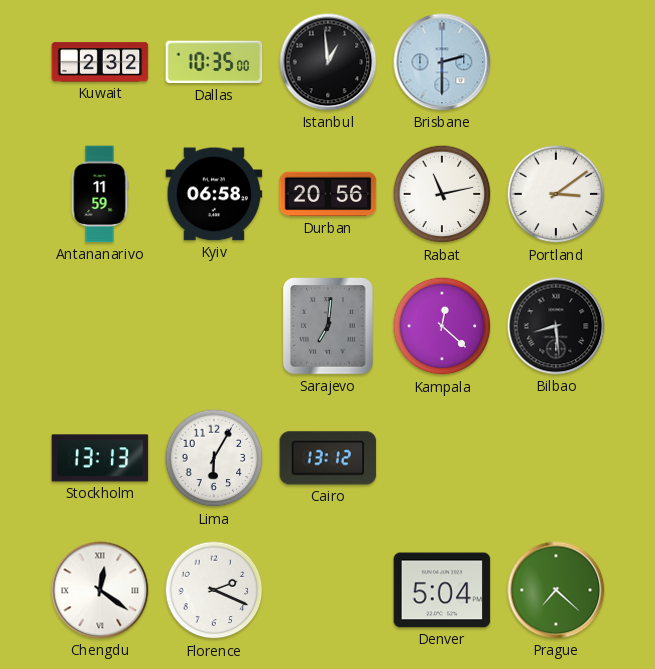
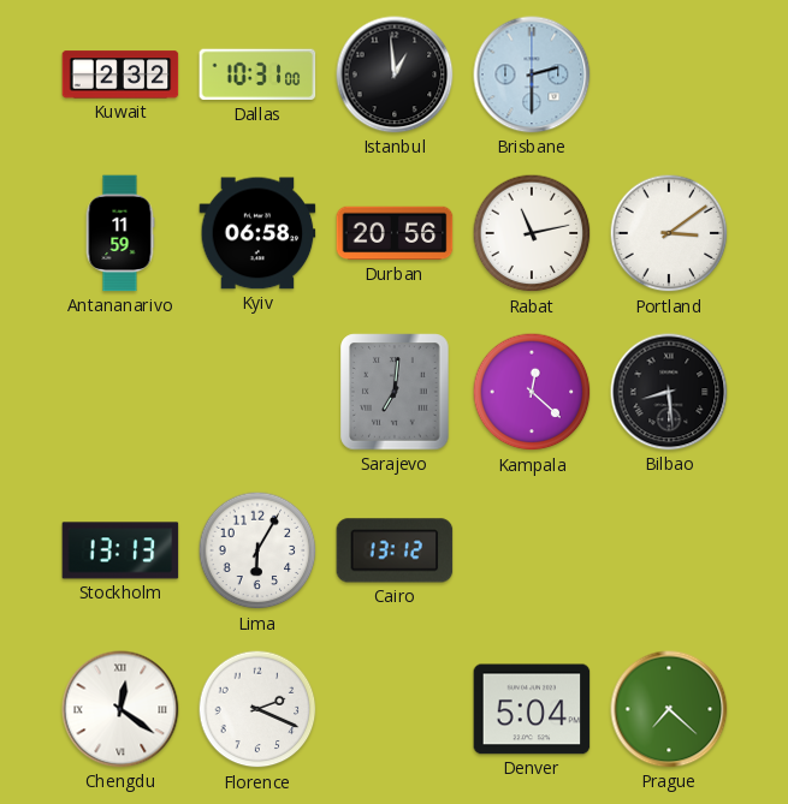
Dallas: 10:35 -> 10:31 (257, 75)
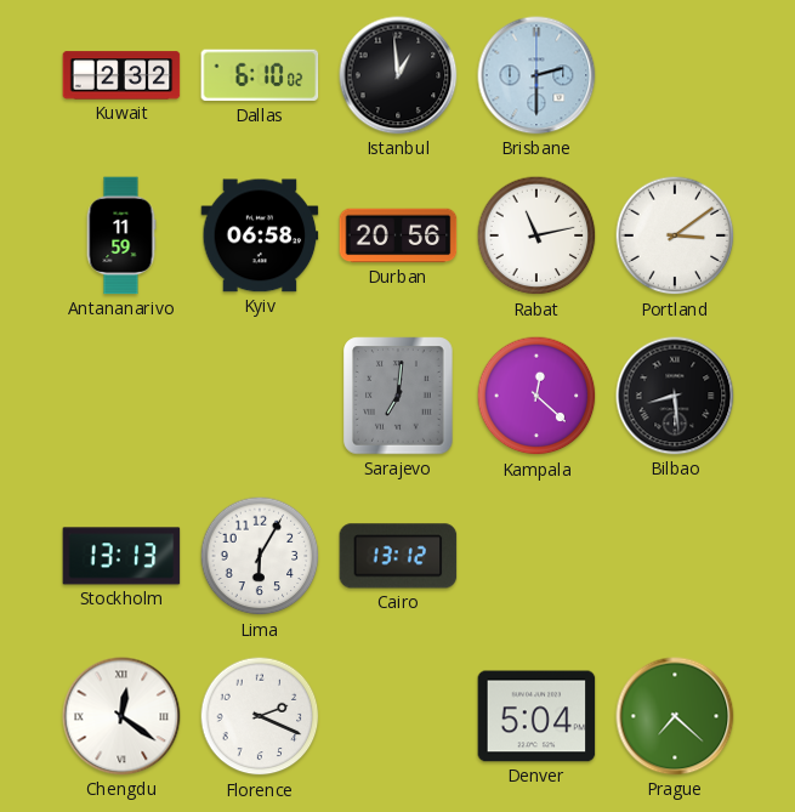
Dallas: 10:31 -> 6:10 (260, 75)
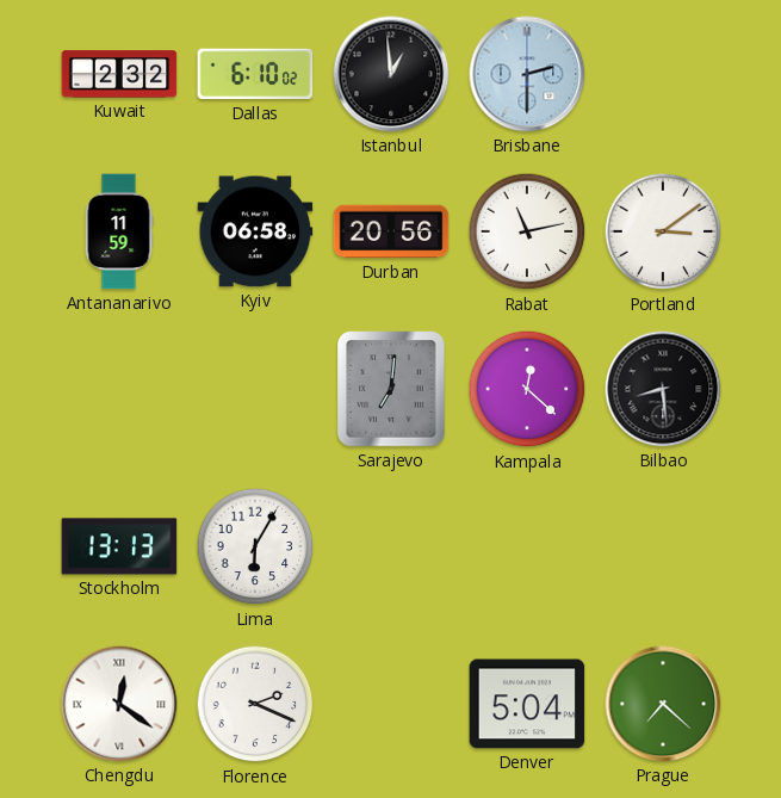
Cairo: 13:12 -> none (398, 556)
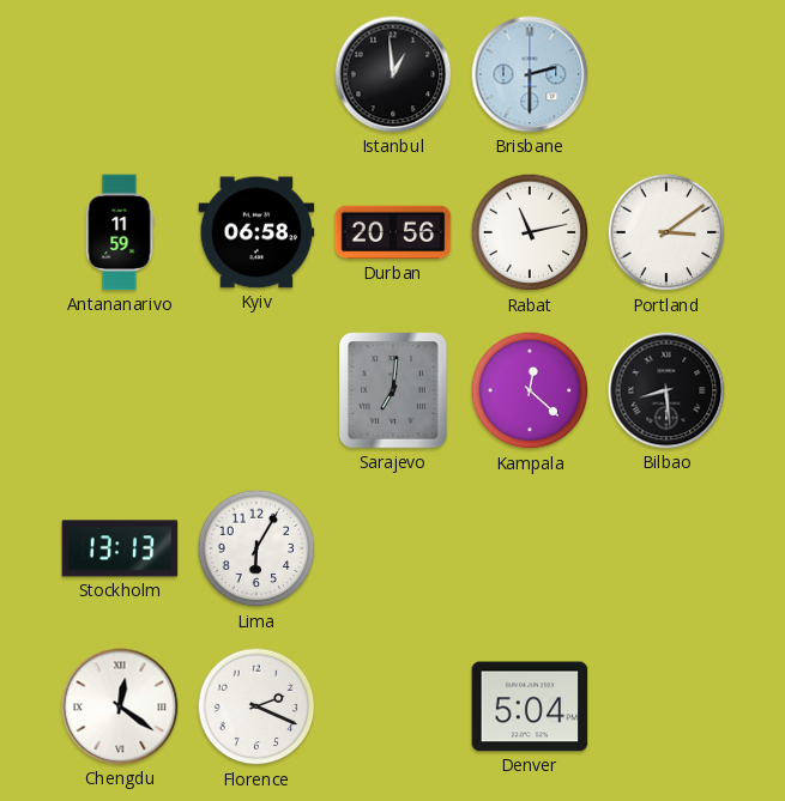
Kuwait: 2:32 -> none (119, 74)
Dallas: 6:10 -> none (255, 74)
Prague: 7:22 -> none (663, 704)
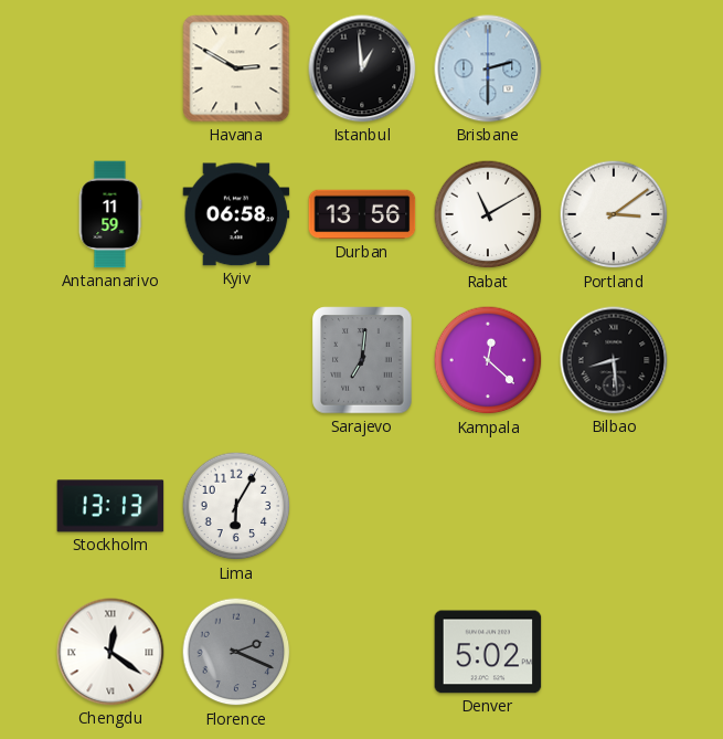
Havana: none -> 2:50 (236, 68)
Durban: 20:56 -> 13:56 (362, 214)
Rabat: 11:13 -> 11:10 (488, 214)
Florence dial: white -> grey (236, 652)
Denver: 5:04 -> 5:02 (488, 652)
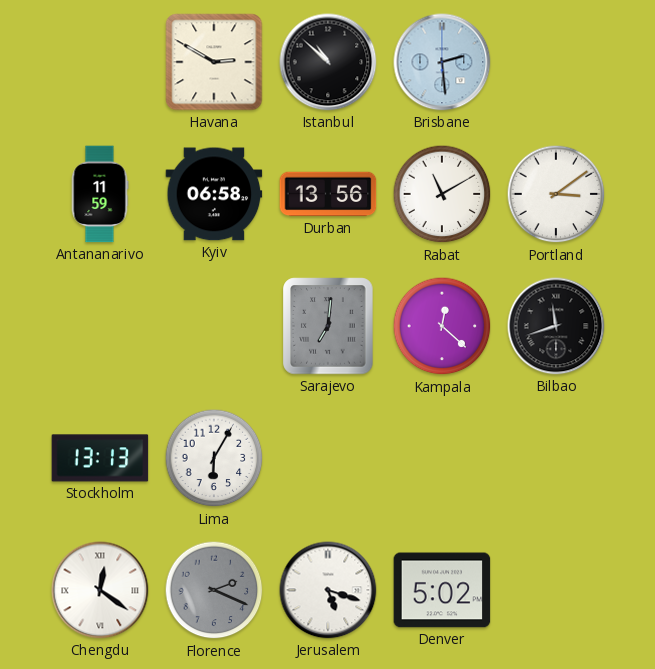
Istanbul: 12:59 -> 10:52 (328, 62)
Brisbane: 2:30 -> 2:29 (442, 62)
Bilbao: 8:29 -> 11:42 (556, 326)
Jerusalem: none -> 5:18 (328, 590)
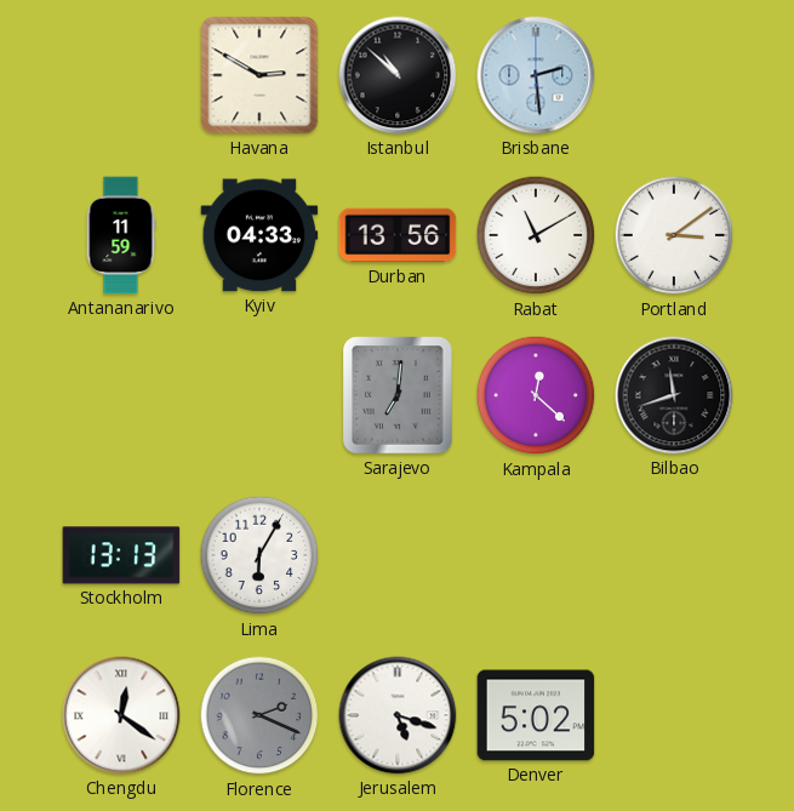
Kyiv: 06:58 -> 04:33 (259, 235)
